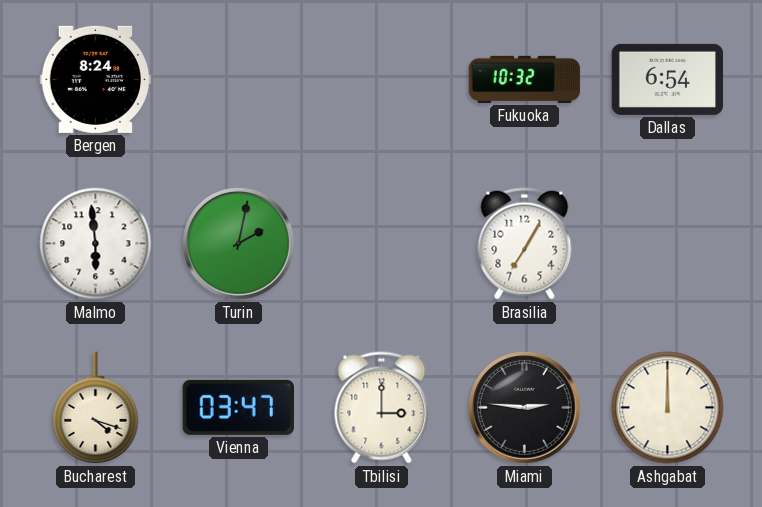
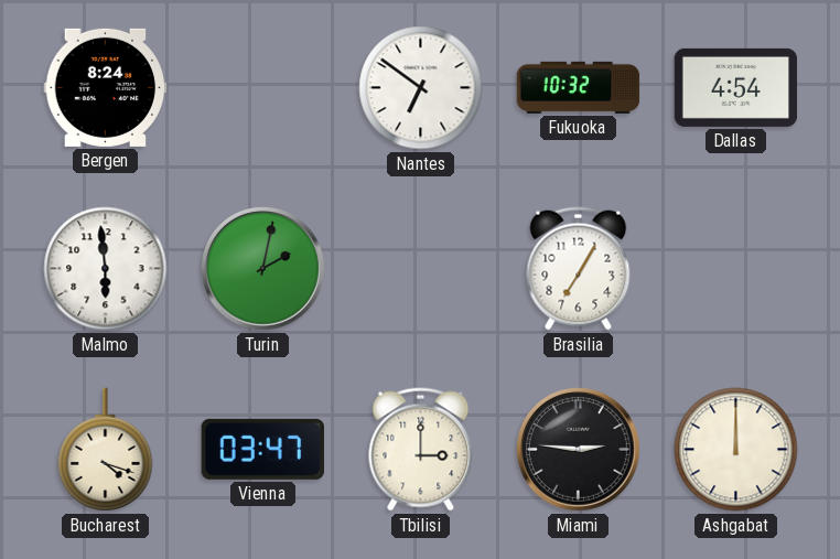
Nantes: none -> 6:51 (421, 88)
Dallas: 6:54 -> 4:54 (736, 87)
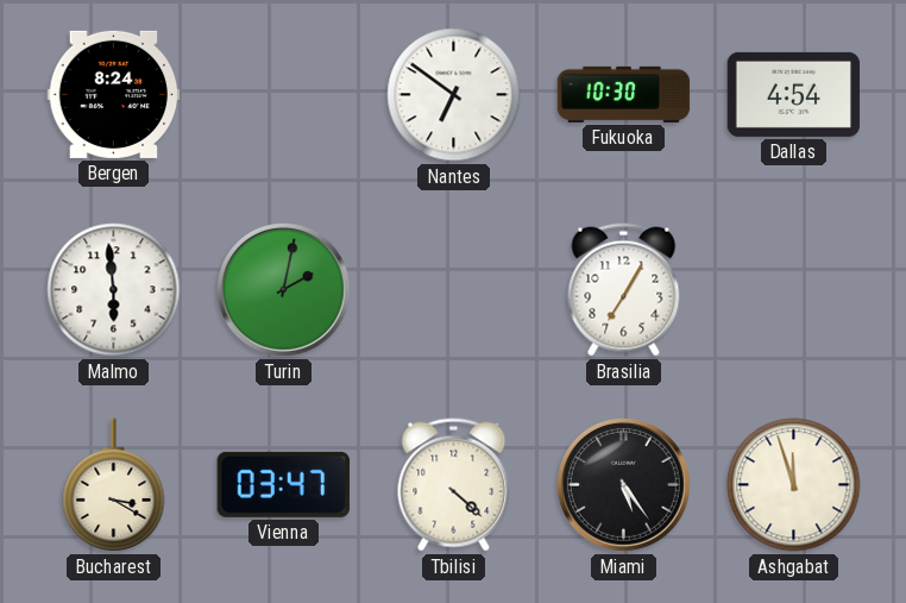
Fukuoka: 10:32 -> 10:30 (624, 94)
Bucharest: 4:18 -> 3:20 (114, 485)
Tbilisi: 3:00 -> 4:22 (454, 485)
Miami: 2:46 -> 5:24 (624, 485)
Ashgabat: 12:00 -> 11:57 (794, 485)
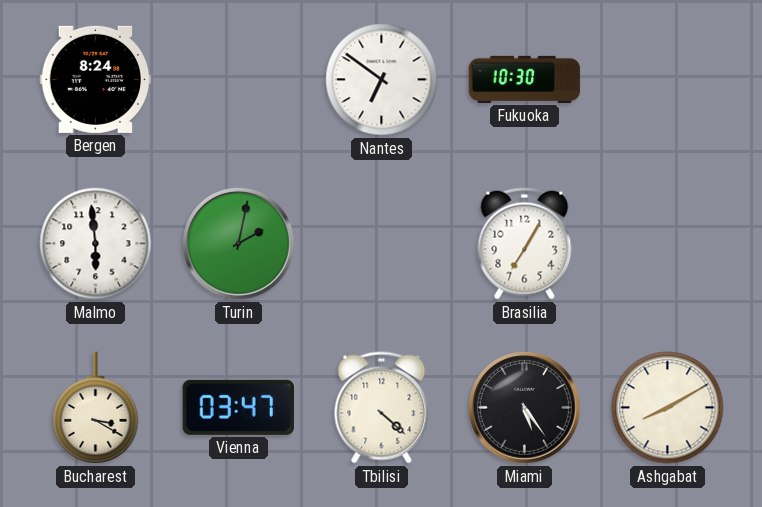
Dallas: 4:54 -> none (794, 94)
Ashgabat: 11:57 -> 8:10 (668, 408)
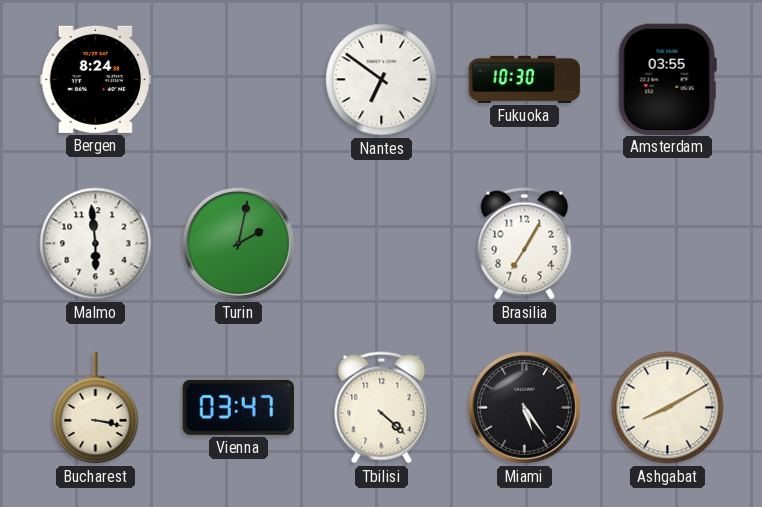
Amsterdam: none -> 03:55 (667, 79)
Bucharest: 3:20 -> 3:17 (96, 408)
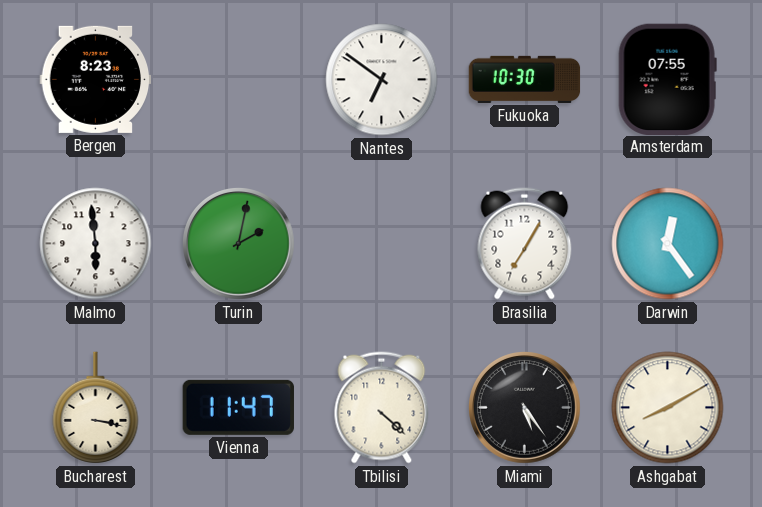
Bergen: 8:24 -> 8:23 (96, 79)
Amsterdam: 03:55 -> 07:55 (667, 79)
Darwin: none -> 12:24 (668, 244)
Vienna: 03:47 -> 11:47 (238, 407)
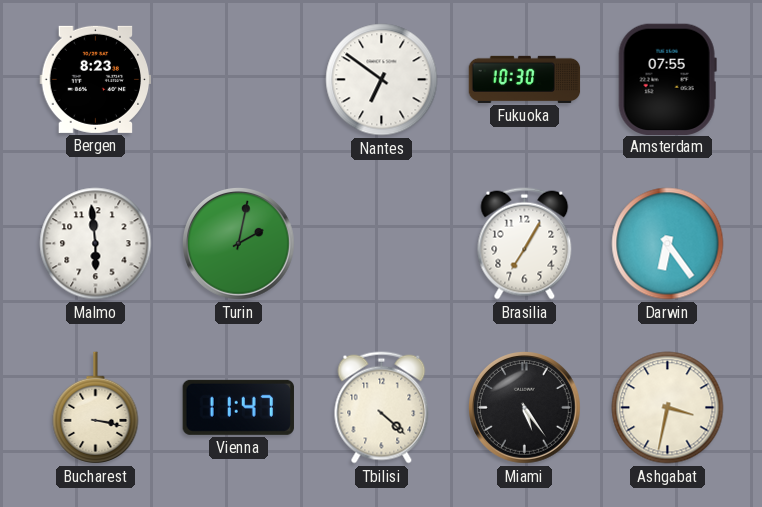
Darwin: 12:24 -> 6:24 (668, 244)
Ashgabat: 8:10 -> 3:32 (668, 408)
